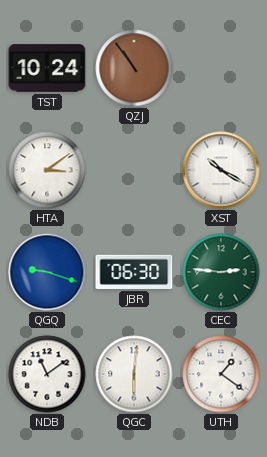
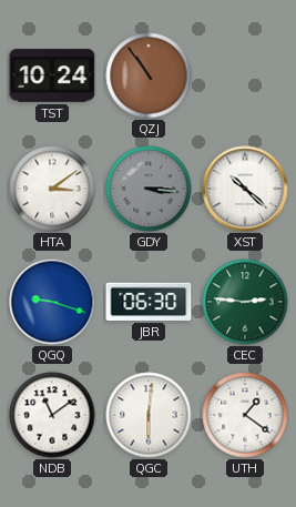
GDY: none -> 3:16 (149, 189)
XST: 10:20 -> 10:22 (245, 189)
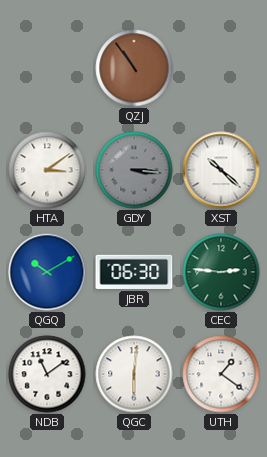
TST: 10:24 -> none (52, 75)
QGQ: 9:18 -> 10:10 (47, 272)
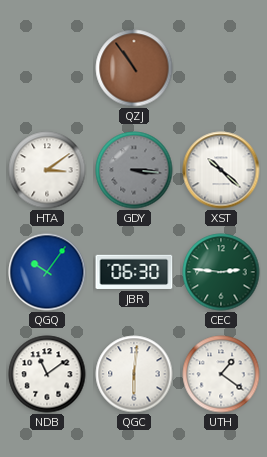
QGQ: 10:10 -> 10:06 (47, 272)
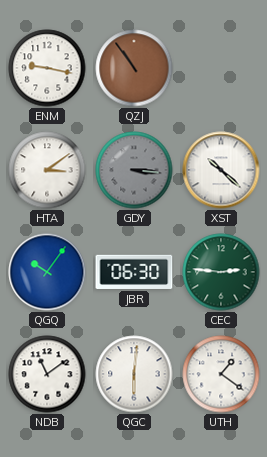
ENM: none -> 9:17 (47, 68)
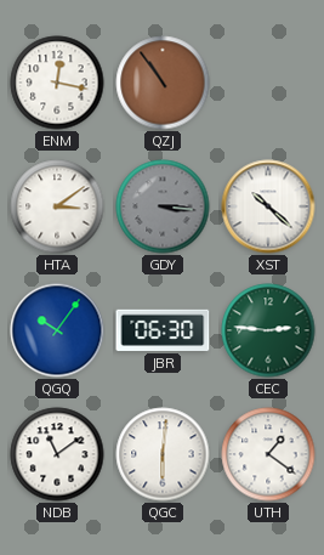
ENM: 9:17 -> 12:17 (57, 83)
